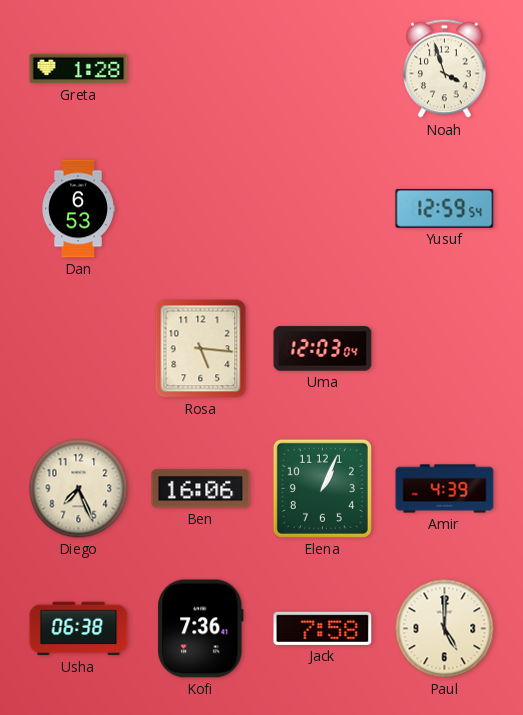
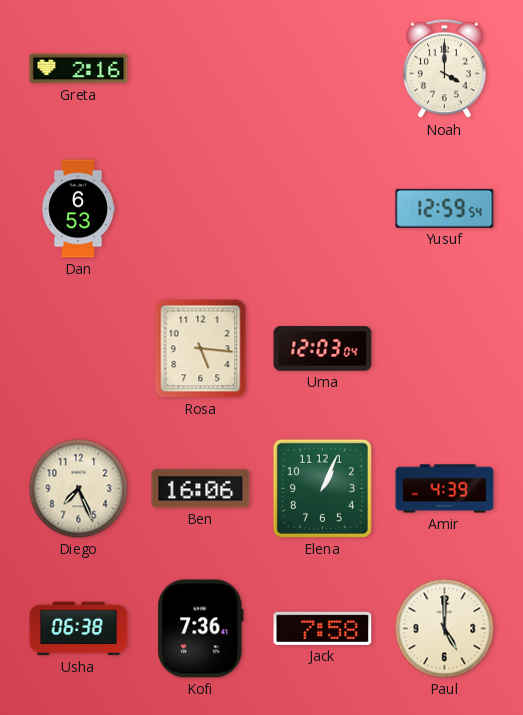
Greta: 1:28 -> 2:16 (79, 69)
Noah: 3:57 -> 4:00 (445, 69)
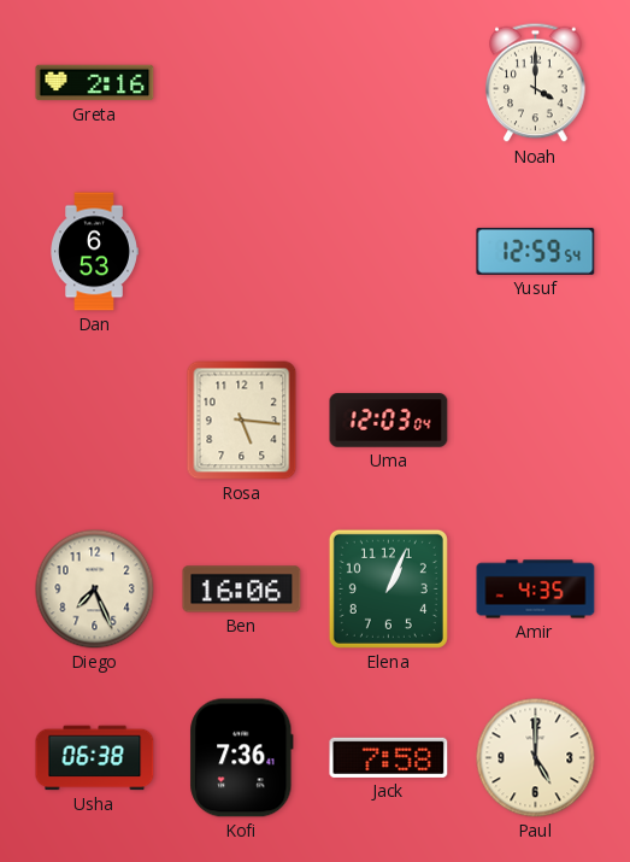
Amir: 4:39 -> 4:35 (536, 590)
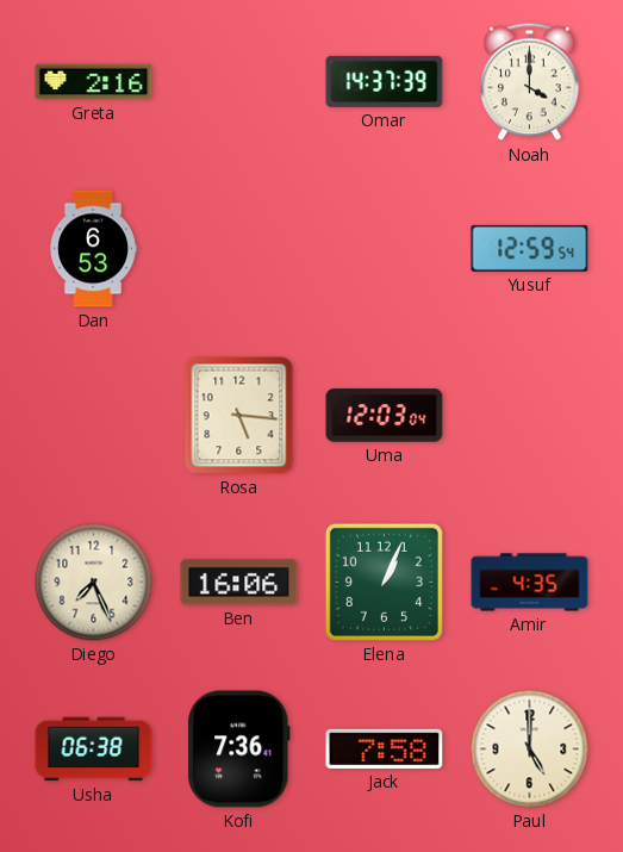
Omar: none -> 14:37 (385, 81)
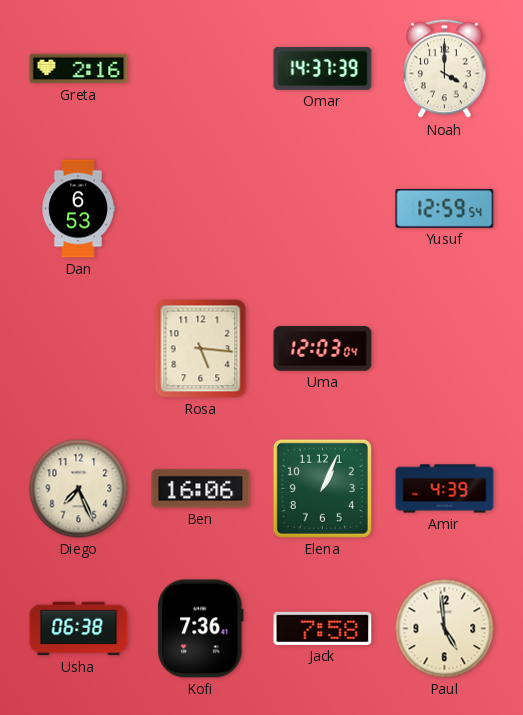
Amir: 4:35 -> 4:39 (445, 489)
Paul: 5:00 -> 4:59 (445, 629)
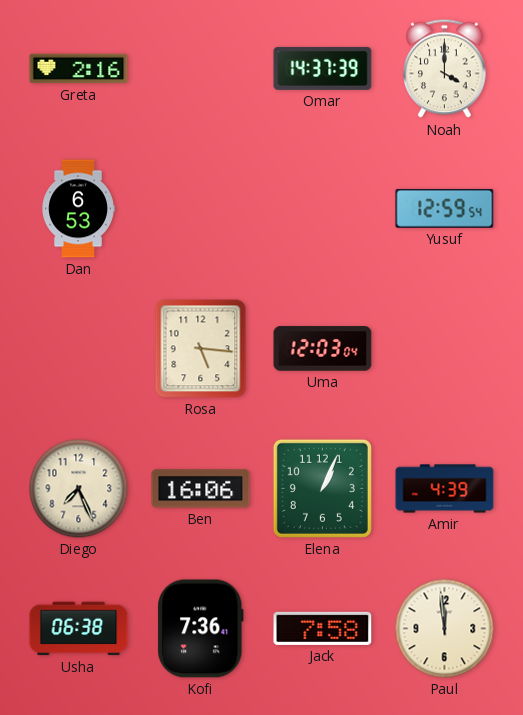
Paul: 4:59 -> 11:59 (445, 629)
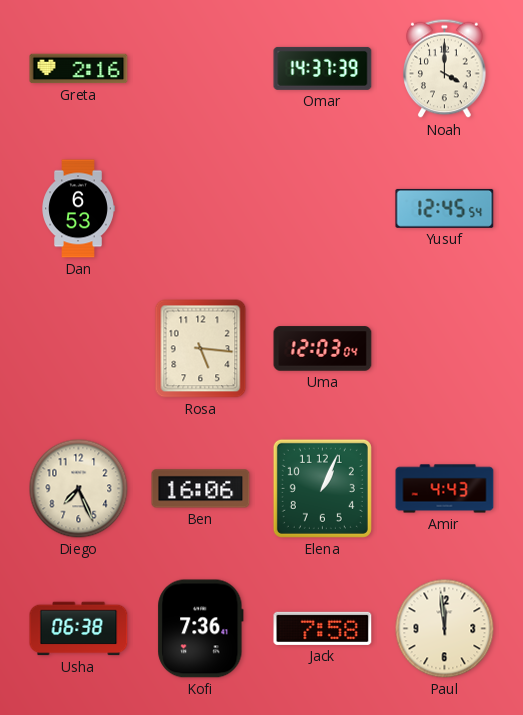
Yusuf: 12:59 -> 12:45 (445, 208)
Amir: 4:39 -> 4:43 (445, 489)
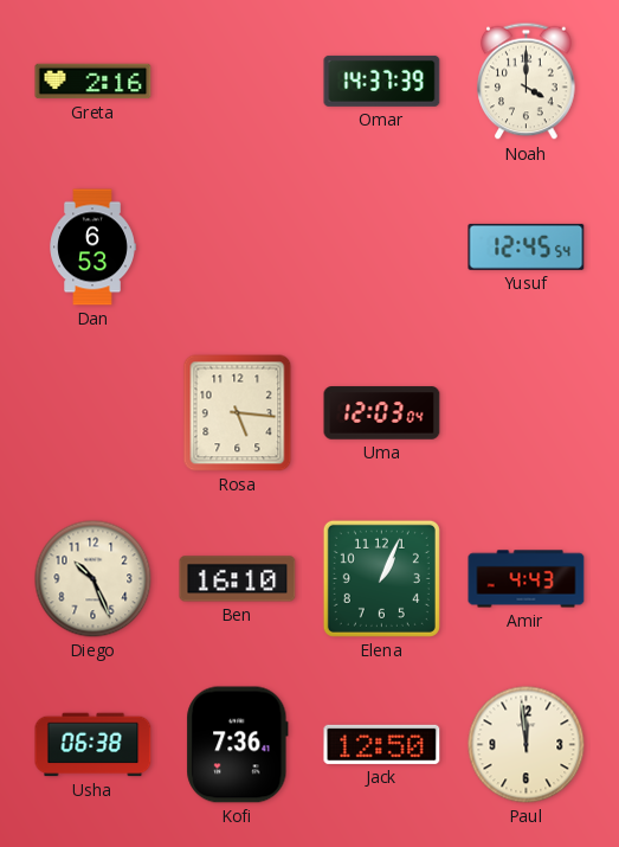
Diego: 7:26 -> 10:26 (94, 579)
Ben: 16:06 -> 16:10 (238, 579)
Jack: 7:58 -> 12:50 (382, 744)
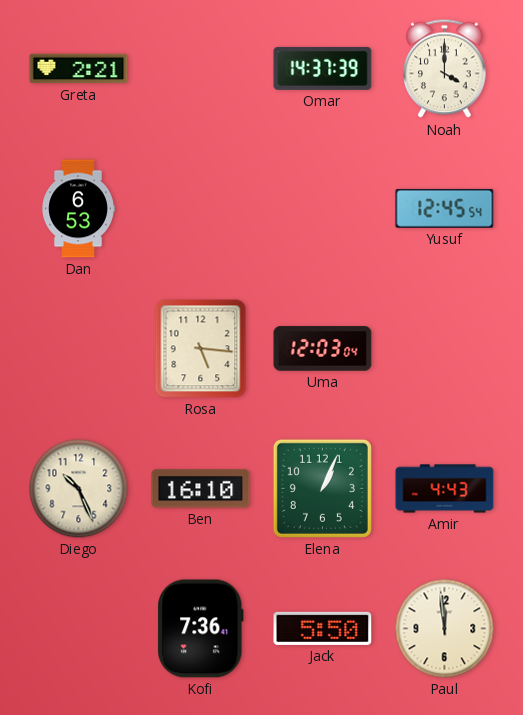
Greta: 2:16 -> 2:21 (79, 69)
Usha: 06:38 -> none (94, 745)
Jack: 12:50 -> 5:50 (323, 628)
